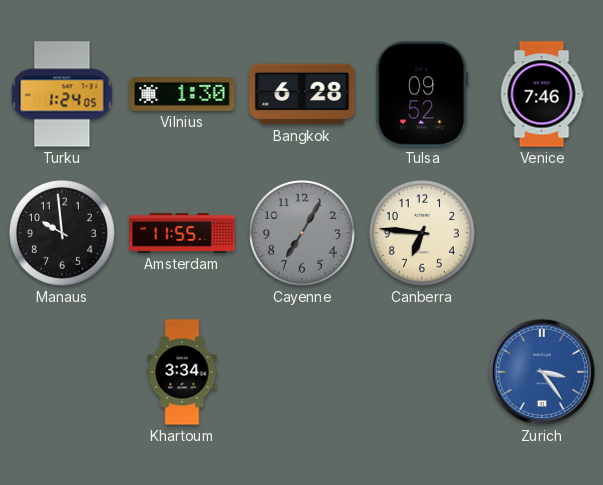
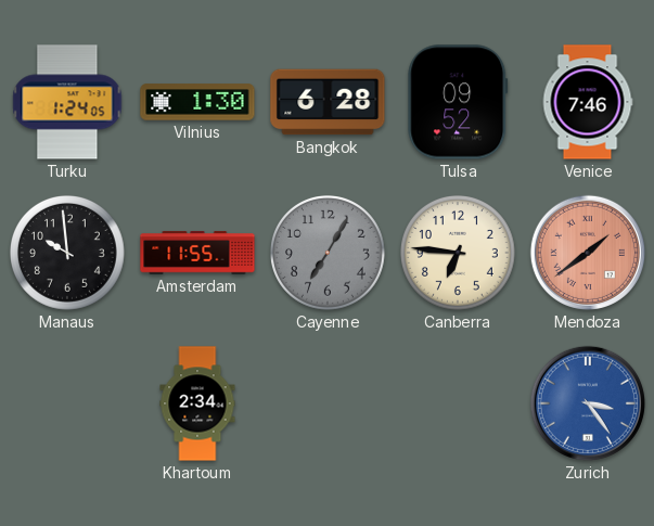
Mendoza: none -> 1:39 (588, 253)
Khartoum: 3:34 -> 2:34 (197, 403)
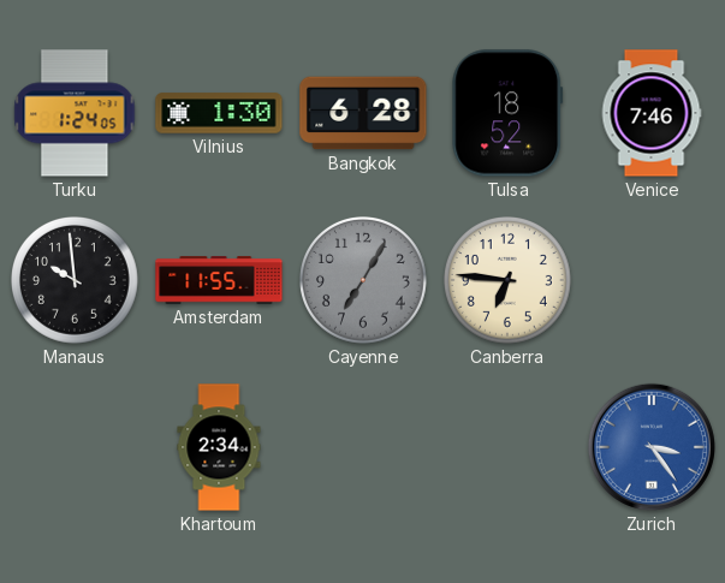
Tulsa: 09:52 -> 18:52 (507, 113)
Mendoza: 1:39 -> none (588, 253)
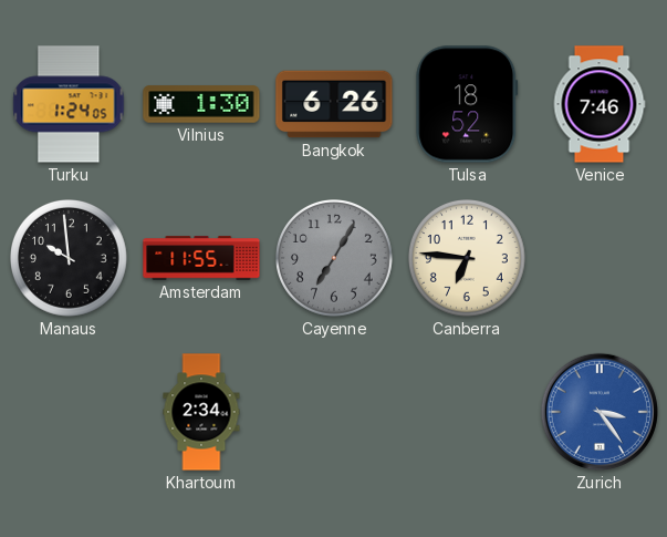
Bangkok: 6:28 -> 6:26 (334, 104)
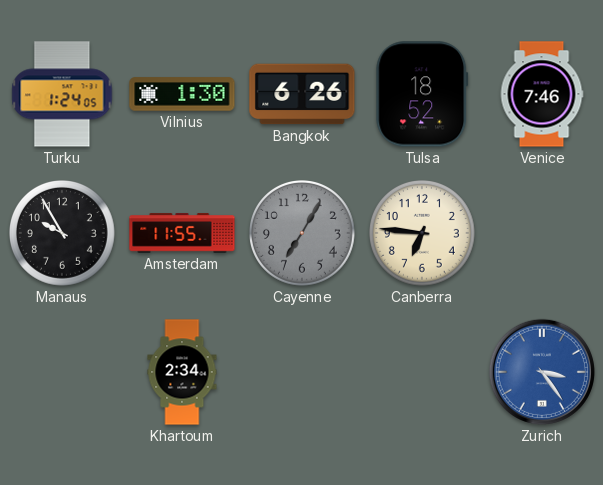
Manaus: 9:59 -> 9:55 (63, 234)
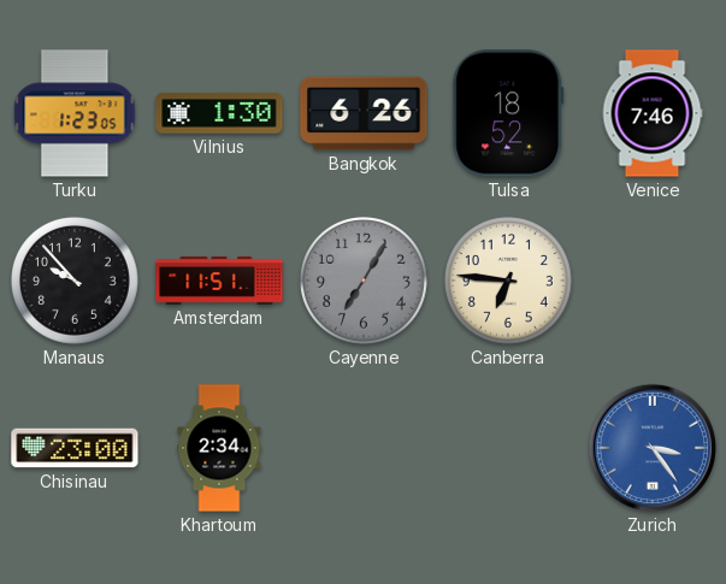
Turku: 1:24 -> 1:23 (75, 113)
Manaus: 9:55 -> 9:53 (76, 282)
Amsterdam: 11:55 -> 11:51 (219, 281)
Chisinau: none -> 23:00 (75, 448)
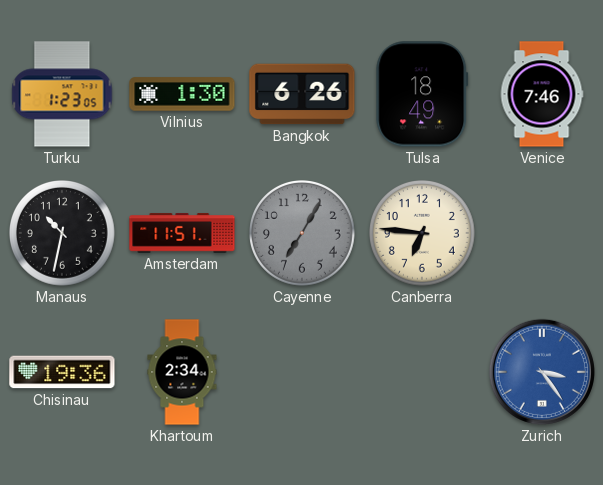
Tulsa: 18:52 -> 18:49 (422, 94)
Manaus: 9:53 -> 10:32 (63, 234)
Chisinau: 23:00 -> 19:36 (62, 372)
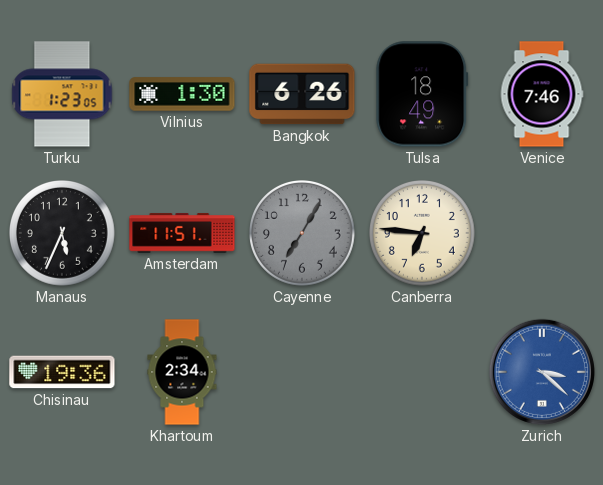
Manaus: 10:32 -> 5:34 (63, 234)
Zurich: 3:24 -> 3:22 (542, 372)
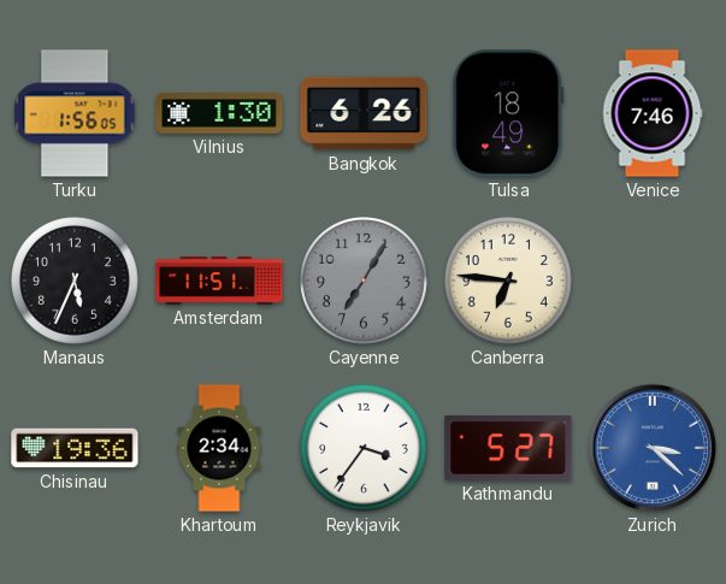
Turku: 1:23 -> 1:56 (75, 113)
Reykjavik: none -> 3:36 (365, 449)
Kathmandu: none -> 5:27 (508, 449)
